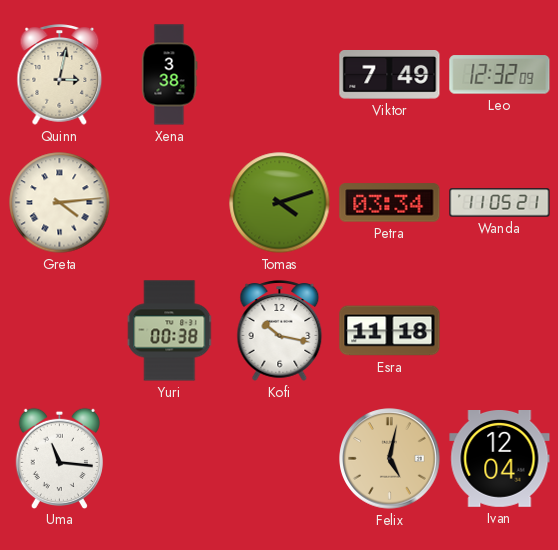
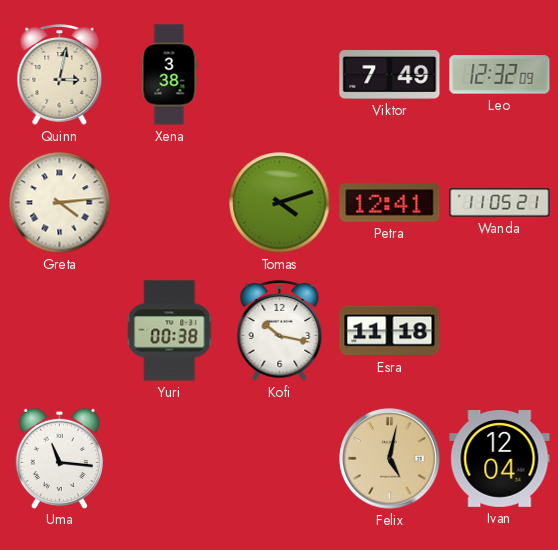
Petra: 03:34 -> 12:41 (390, 203)
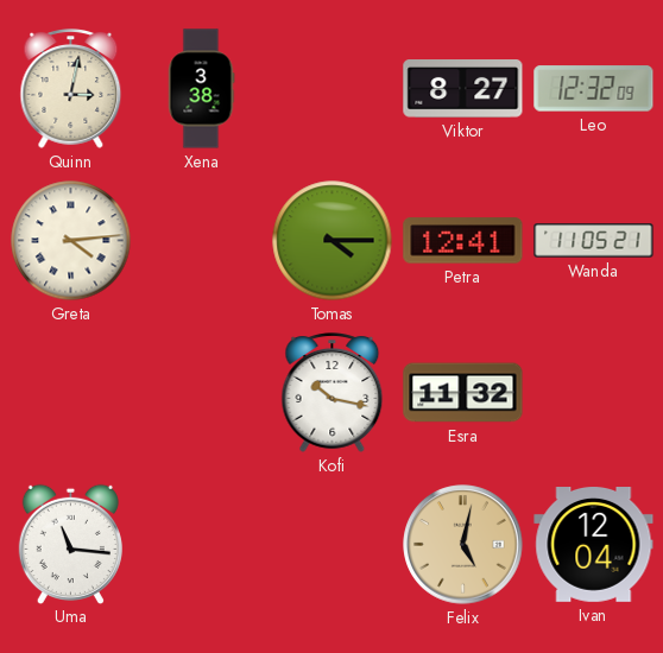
Viktor: 7:49 -> 8:27 (463, 89)
Tomas: 4:12 -> 4:15 (333, 241)
Yuri: 00:38 -> none (170, 331)
Esra: 11:18 -> 11:32 (463, 393)
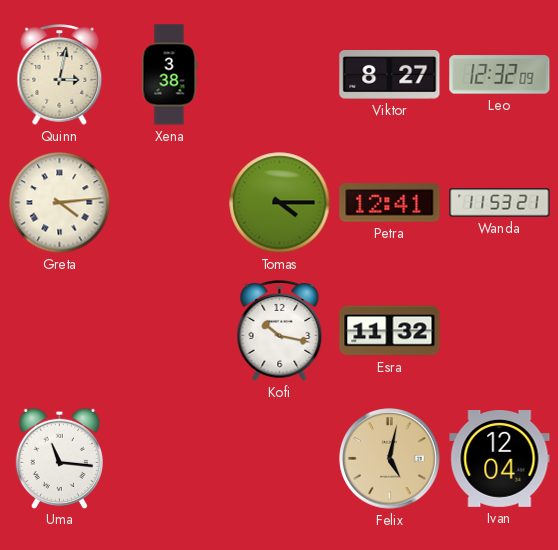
Wanda: 11:05 -> 11:53 (500, 203)
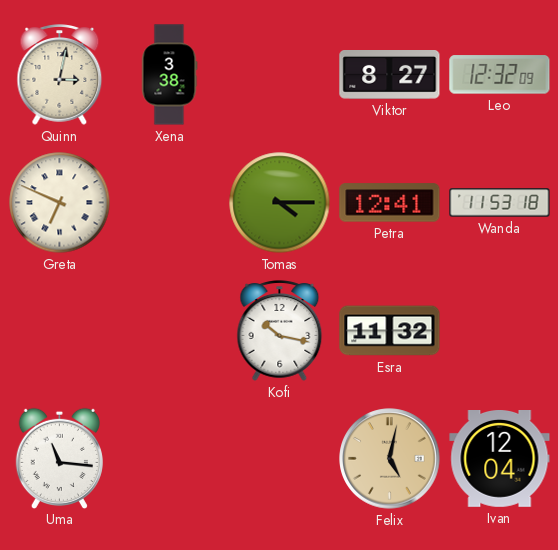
Greta: 4:14 -> 6:49 (60, 203)
Wanda: 11:53:21 -> 11:53:18 (500, 203)
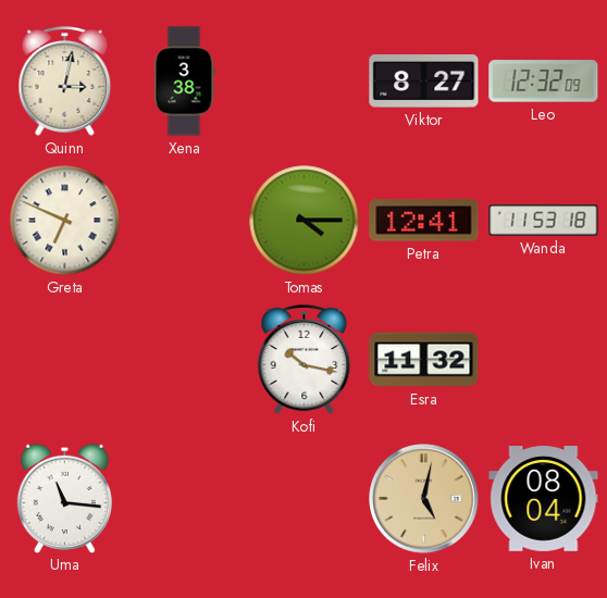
Ivan: 12:04 -> 08:04 (544, 499)
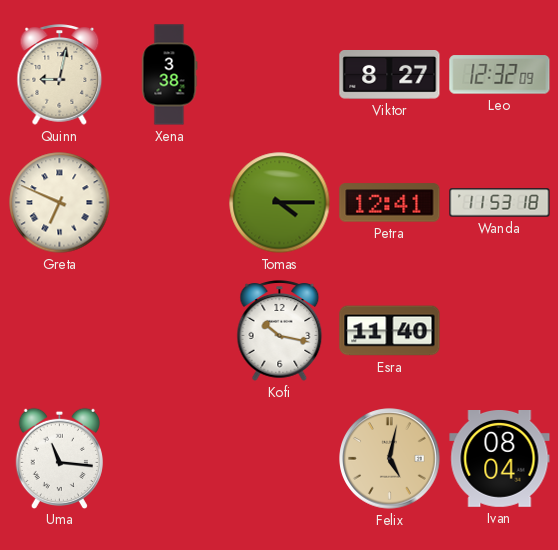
Quinn: 3:02 -> 9:02 (60, 75)
Esra: 11:32 -> 11:40 (390, 331)
